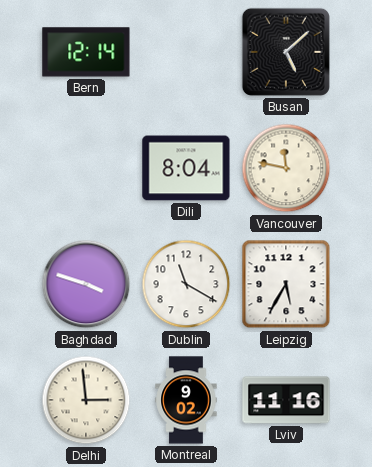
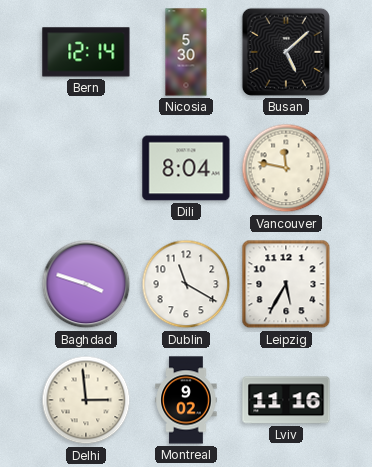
Nicosia: none -> 5:30 (186, 52)
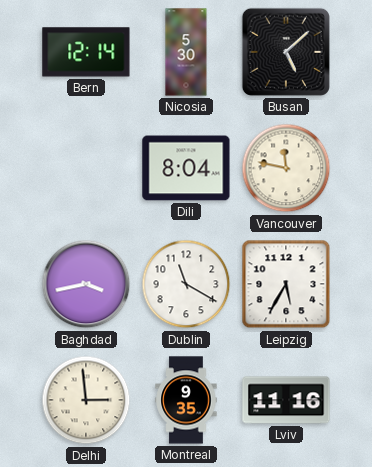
Baghdad: 3:48 -> 3:43 (86, 284)
Montreal: 9:02 -> 9:35 (186, 400)
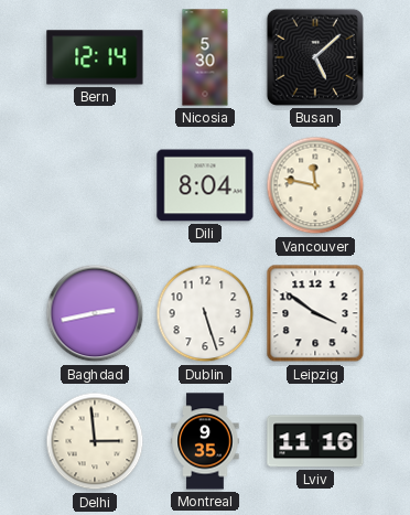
Baghdad: 3:43 -> 2:43 (95, 313)
Dublin: 11:20 -> 5:27 (205, 313)
Leipzig: 5:35 -> 3:51 (315, 313)
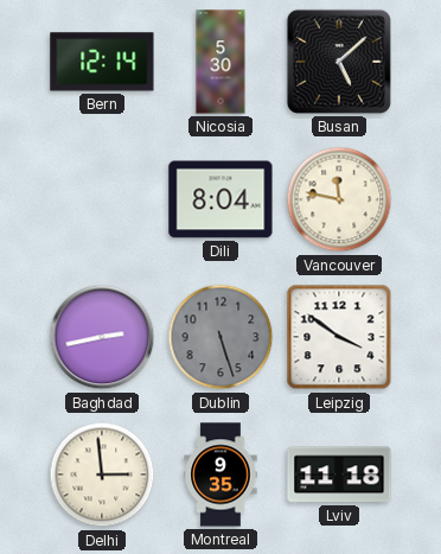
Dublin dial: white -> grey (220, 337)
Lviv: 11:16 -> 11:18 (339, 475)
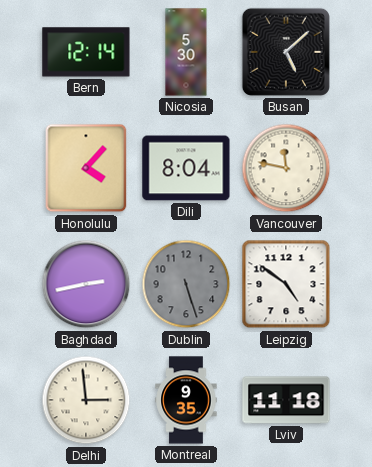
Honolulu: none -> 4:07 (86, 168)
Leipzig: 3:51 -> 4:51 (286, 284)
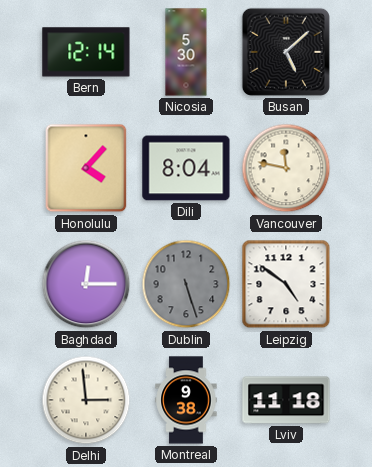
Baghdad: 2:43 -> 12:15 (86, 284)
Montreal: 9:35 -> 9:38 (186, 400)
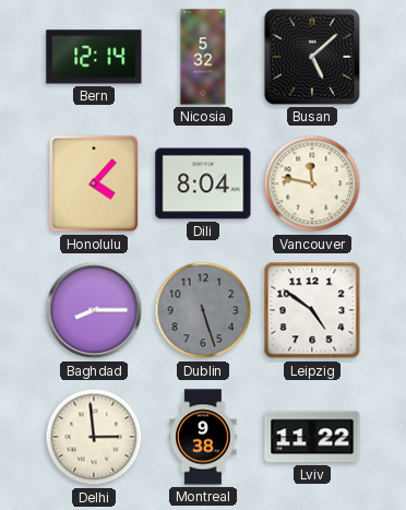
Nicosia: 5:30 -> 5:32 (203, 57)
Baghdad: 12:15 -> 8:15 (94, 310)
Lviv: 11:18 -> 11:22 (312, 437)
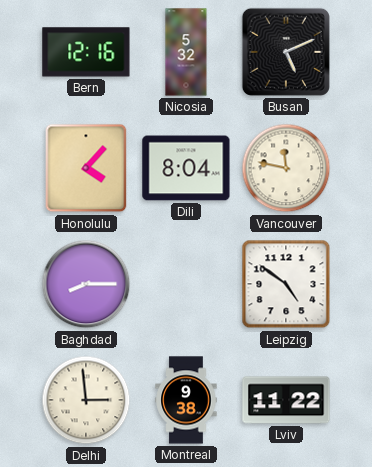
Bern: 12:14 -> 12:16 (86, 52)
Busan: 5:08 -> 5:11 (286, 52)
Dublin: 5:27 -> none (203, 310)
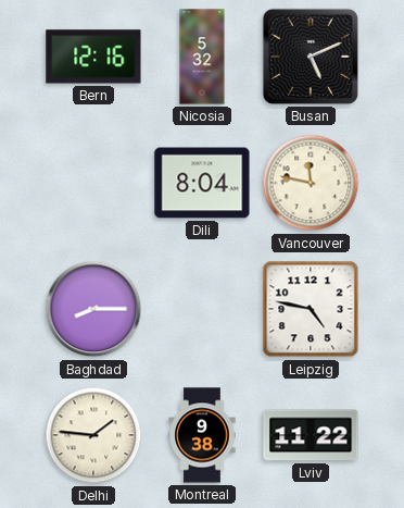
Honolulu: 4:07 -> none (86, 168)
Leipzig: 4:51 -> 4:47 (311, 309)
Delhi: 2:59 -> 1:46 (93, 435)
